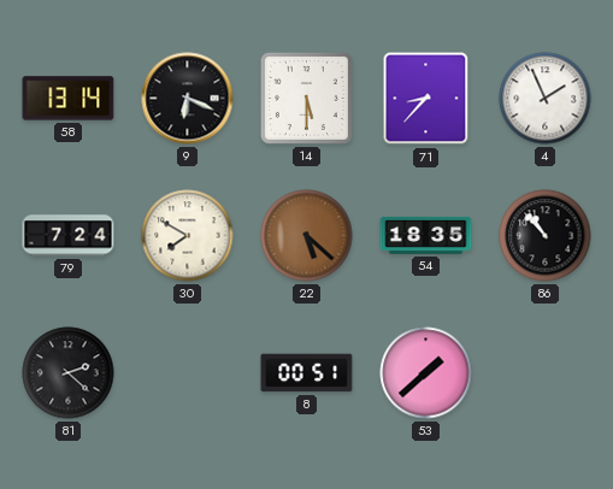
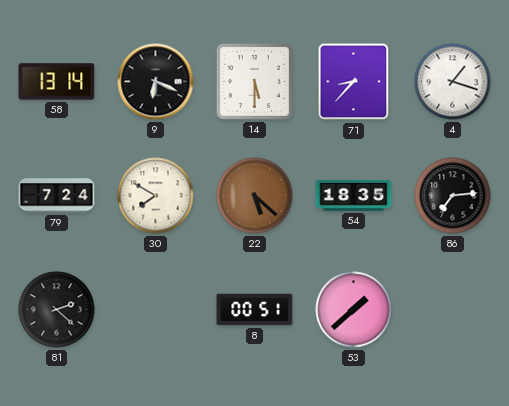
4: 1:56 -> 1:18 (453, 82)
86: 10:53 -> 7:14 (453, 196)
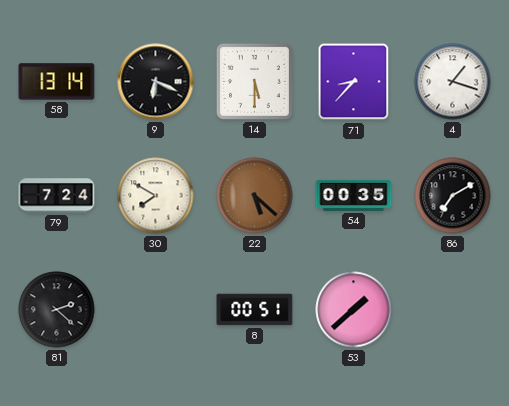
54: 18:35 -> 00:35 (354, 195)
86: 7:14 -> 7:10 (453, 196)
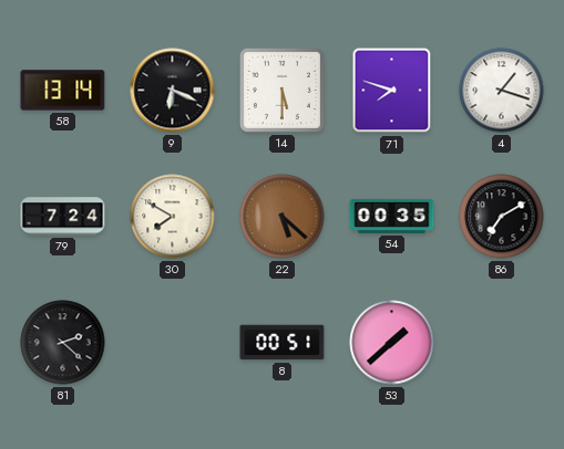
71: 8:37 -> 7:48 (392, 91)
